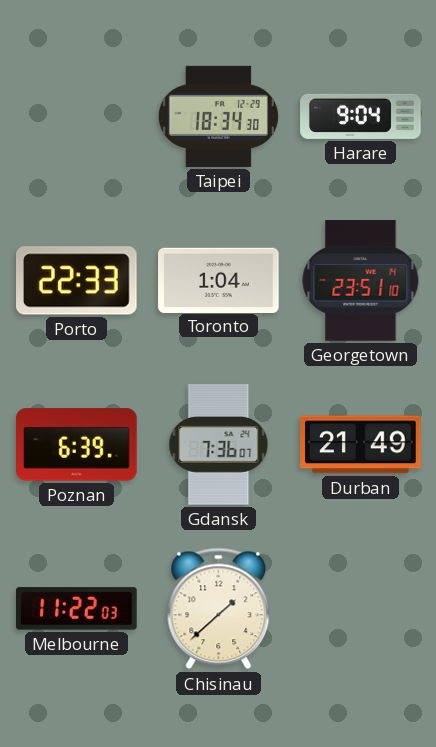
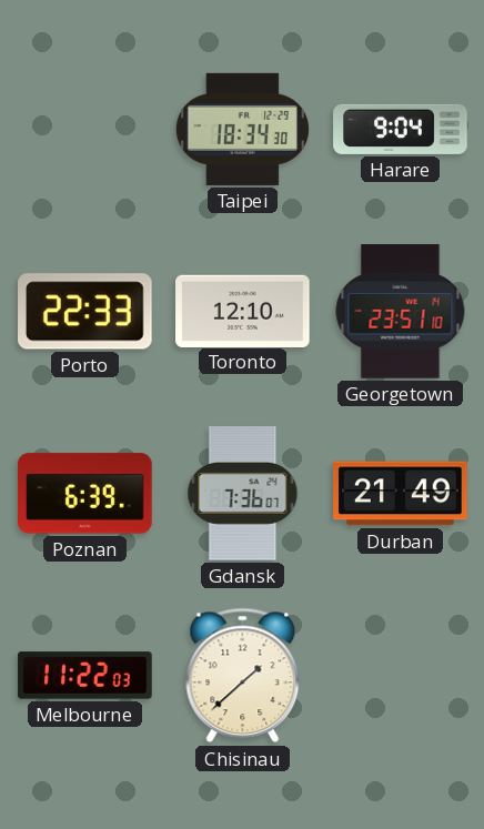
Toronto: 1:04 -> 12:10 (243, 311)
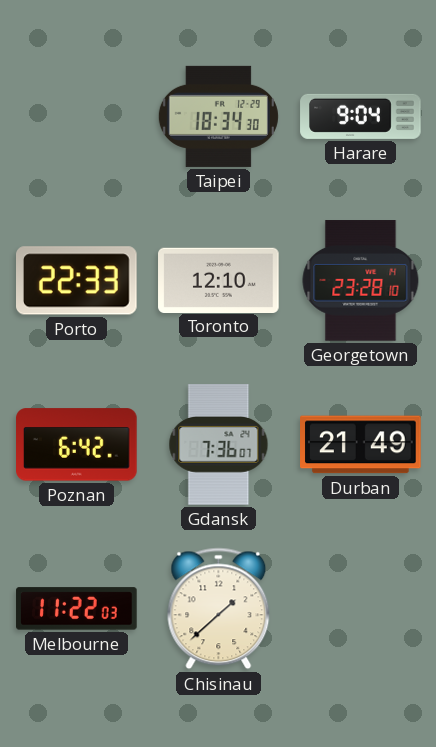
Georgetown: 23:51 -> 23:28 (361, 281)
Poznan: 6:39 -> 6:42 (77, 445)
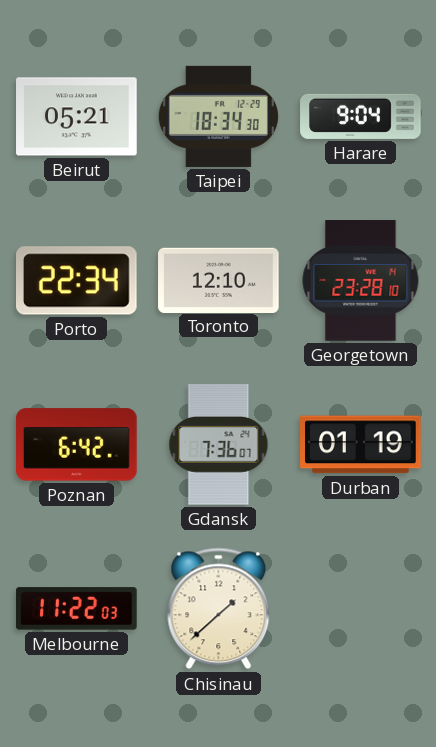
Beirut: none -> 05:21 (77, 117)
Porto: 22:33 -> 22:34 (77, 281)
Durban: 21:49 -> 01:19 (361, 445)
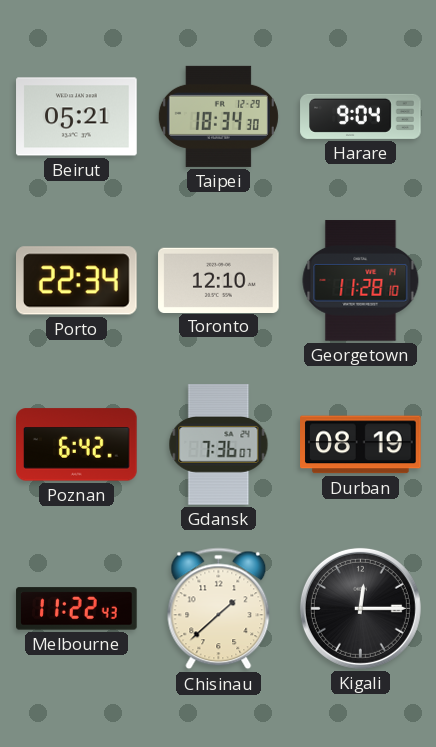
Georgetown: 23:28 -> 11:28 (361, 281)
Durban: 01:19 -> 08:19 (361, 445)
Melbourne: 11:22:03 -> 11:22:43 (77, 609)
Kigali: none -> 12:15 (360, 608)
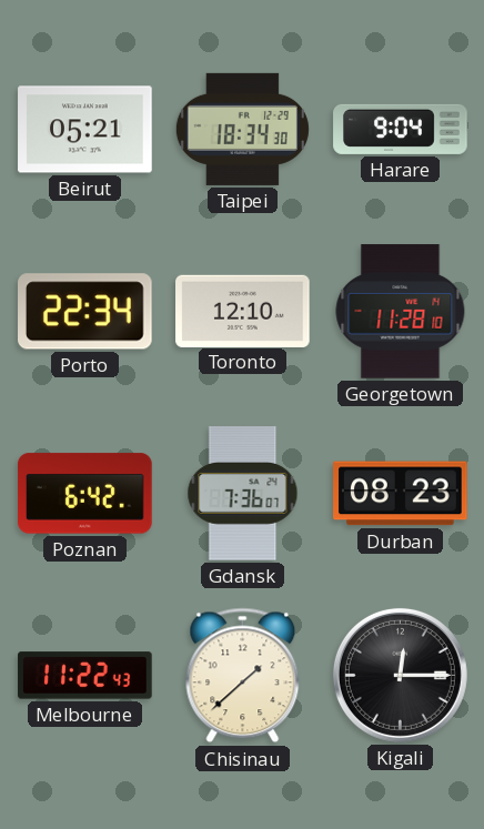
Durban: 08:19 -> 08:23 (401, 494)
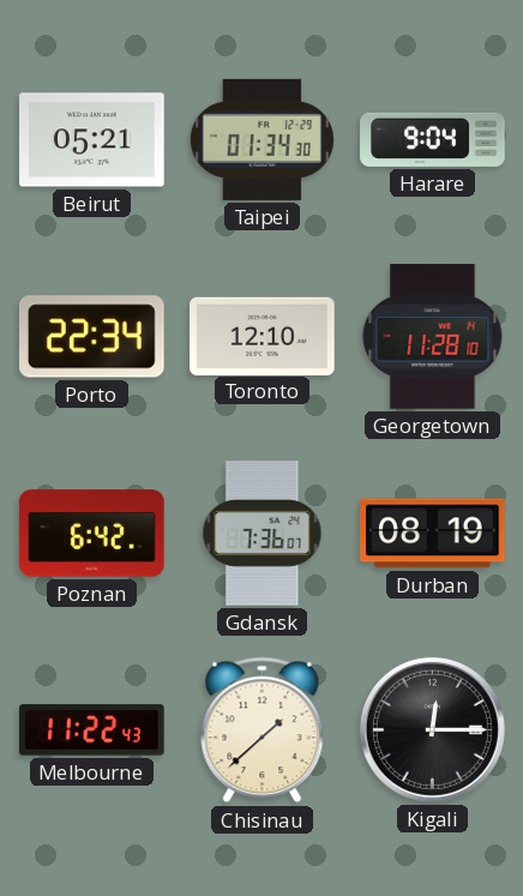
Taipei: 18:34 -> 01:34 (261, 139)
Durban: 08:23 -> 08:19 (433, 534)
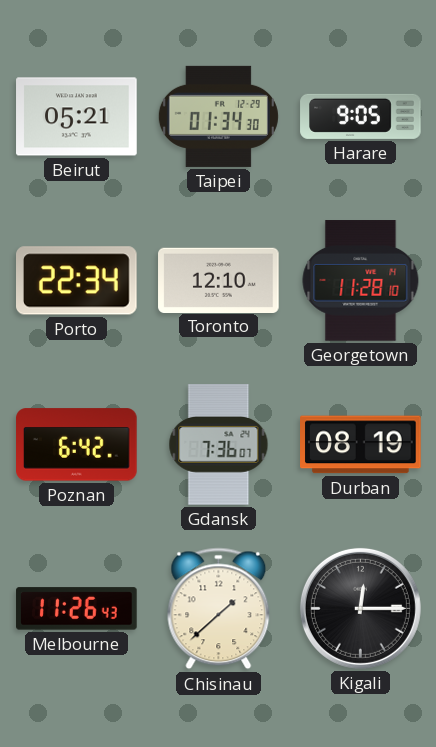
Harare: 9:04 -> 9:05 (361, 116)
Melbourne: 11:22 -> 11:26 (77, 609)
